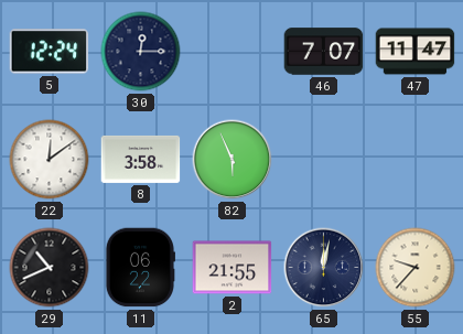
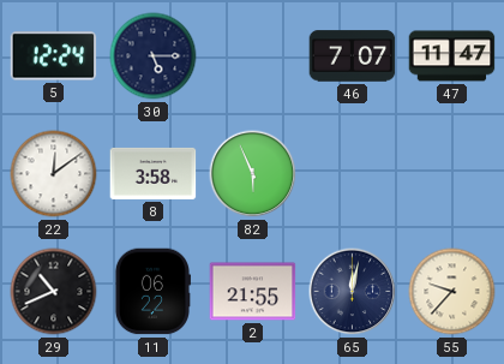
30: 12:15 -> 5:15 (154, 56)
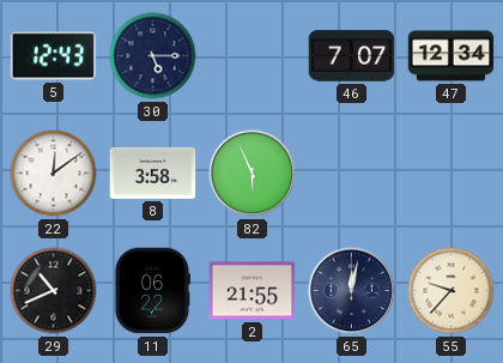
5: 12:24 -> 12:43 (54, 56)
47: 11:47 -> 12:34 (452, 56)
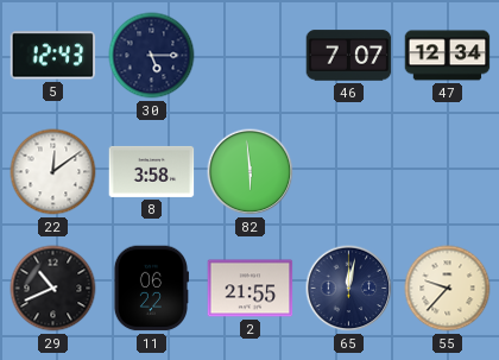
82: 5:56 -> 5:59 (251, 172)
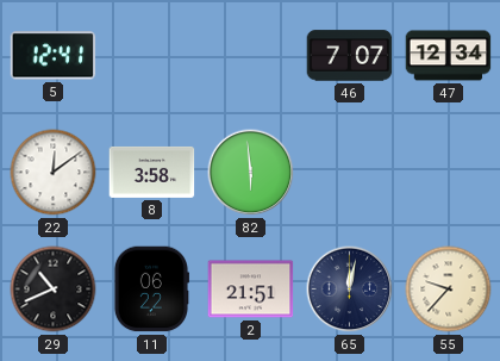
5: 12:43 -> 12:41 (54, 56)
30: 5:15 -> none (152, 56)
2: 21:55 -> 21:51 (251, 290)
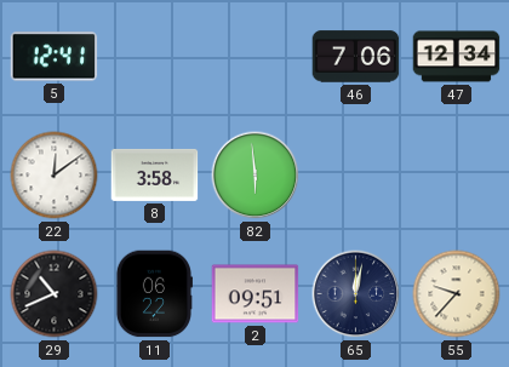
46: 7:07 -> 7:06 (356, 57)
2: 21:51 -> 09:51 (256, 294)
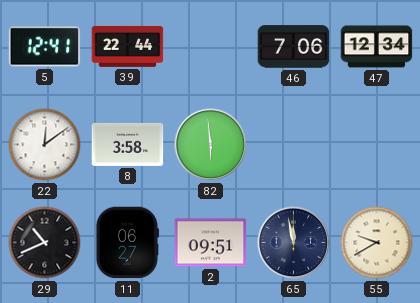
39: none -> 22:44 (128, 46)
11: 06:22 -> 06:27 (126, 243)
65: 12:02 -> 11:58 (294, 243)
55: 9:37 -> 9:40 (377, 243)
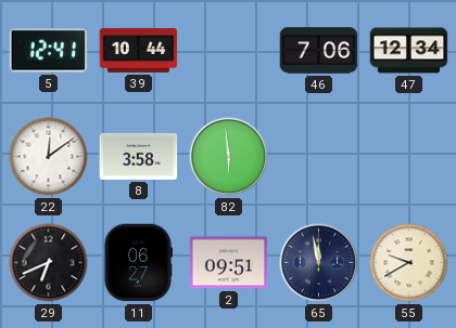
39: 22:44 -> 10:44 (139, 50)
29: 10:41 -> 6:41 (49, 263)
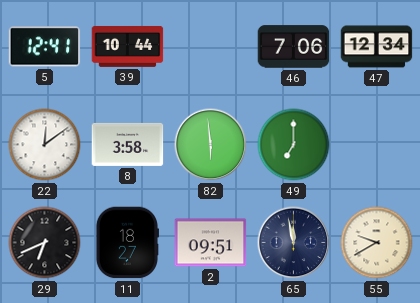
49: none -> 7:00 (294, 145)
11: 06:27 -> 18:27 (126, 243)
